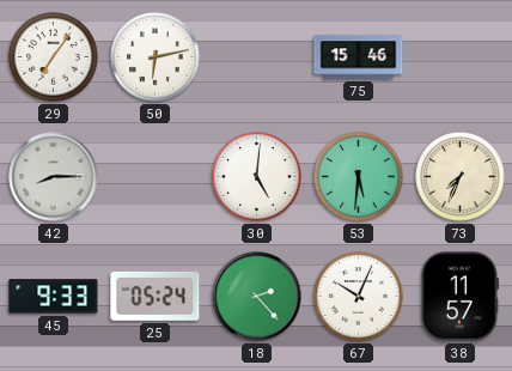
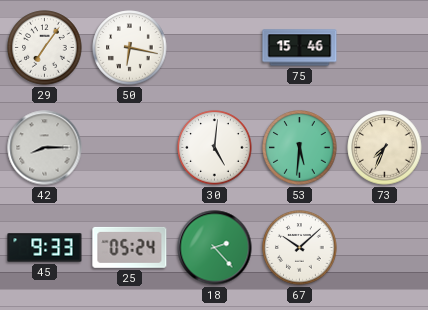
50: 6:13 -> 6:17 (130, 48)
67: 10:04 -> 10:08 (300, 248)
38: 11:57 -> none (459, 297)
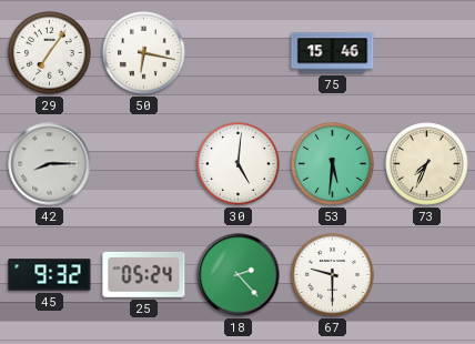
45: 9:33 -> 9:32 (50, 275)
67: 10:08 -> 9:30 (333, 275)
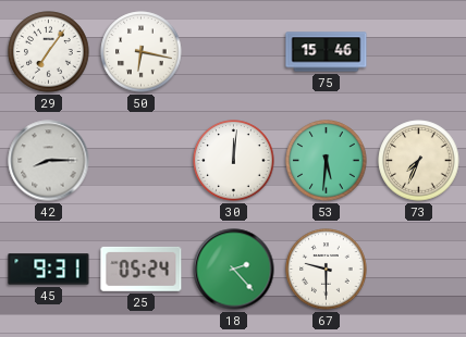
30: 5:01 -> 12:01 (234, 161)
45: 9:32 -> 9:31 (49, 270)
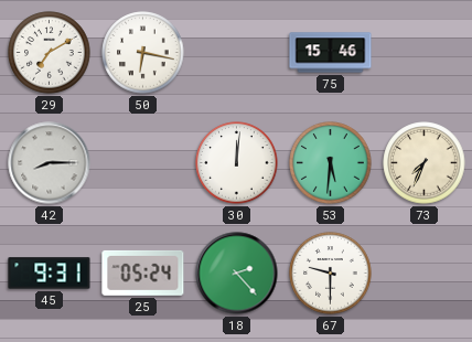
29: 7:06 -> 7:10 (50, 53)
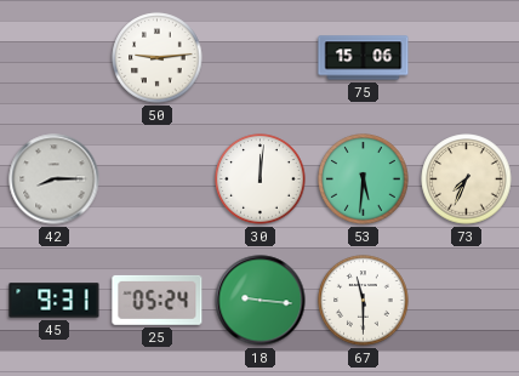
29: 7:10 -> none (50, 53)
50: 6:17 -> 9:14 (158, 58)
75: 15:46 -> 15:06 (364, 58)
18: 2:23 -> 9:16 (261, 301)
67: 9:30 -> 11:30 (364, 301)
